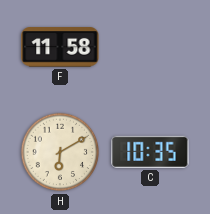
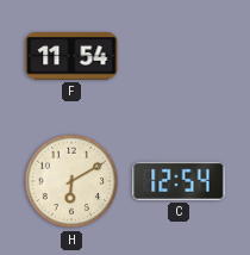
F: 11:58 -> 11:54 (71, 56)
C: 10:35 -> 12:54 (179, 181)
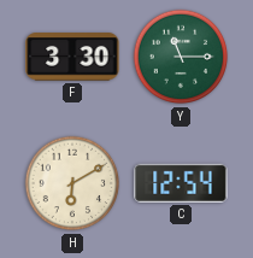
F: 11:54 -> 3:30 (72, 57)
Y: none -> 11:15 (181, 57)
